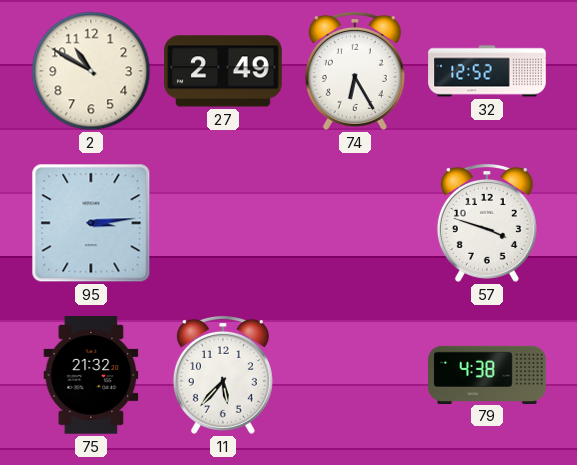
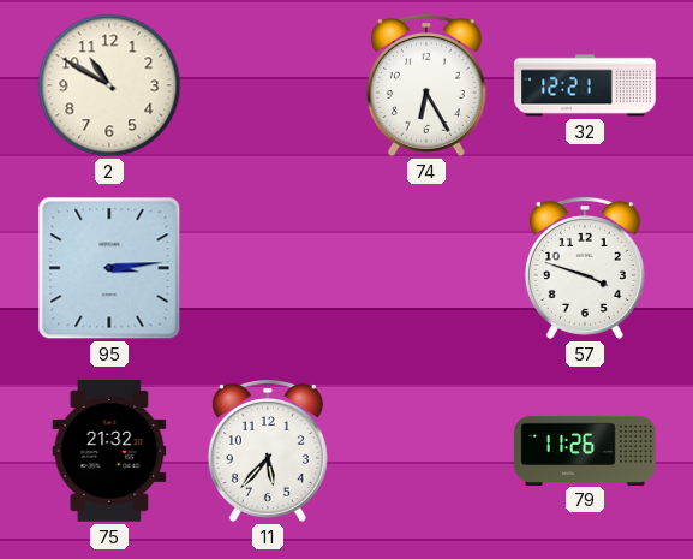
27: 2:49 -> none (223, 71)
32: 12:52 -> 12:21 (585, 85)
79: 4:38 -> 11:26 (585, 450)
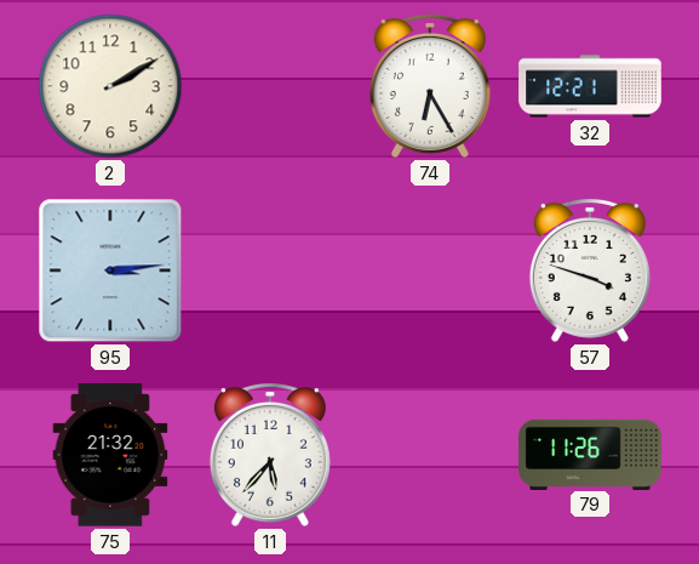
2: 10:50 -> 2:10 (110, 86)
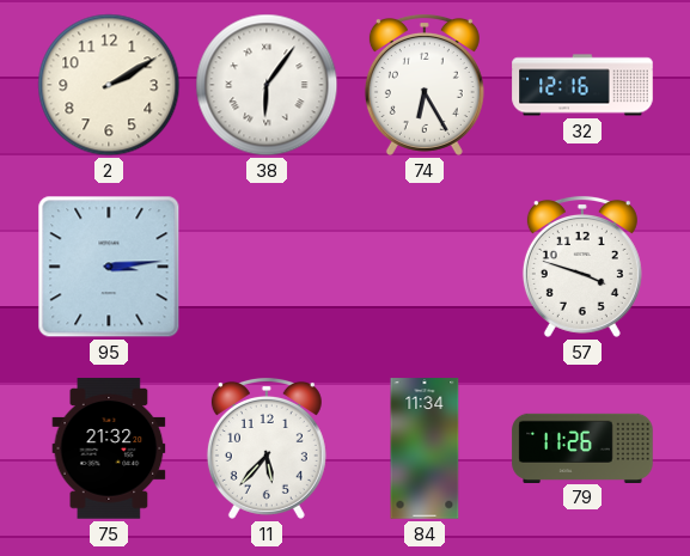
38: none -> 6:06 (267, 85)
32: 12:21 -> 12:16 (582, 85)
84: none -> 11:34 (425, 448)
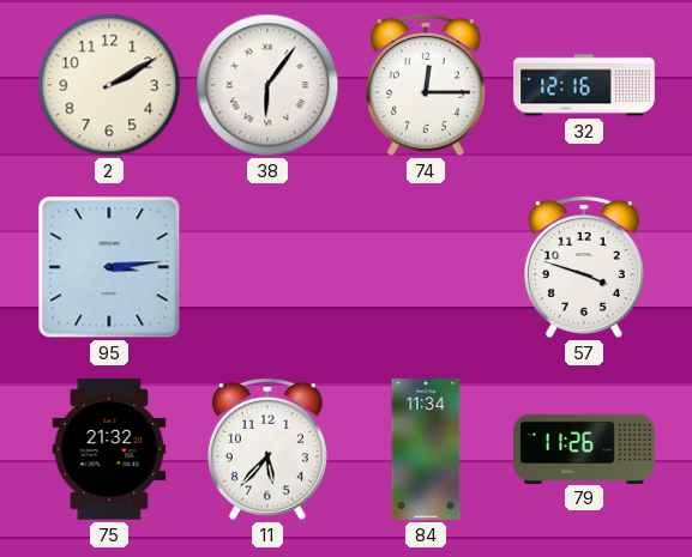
74: 6:25 -> 12:15 (426, 85)
